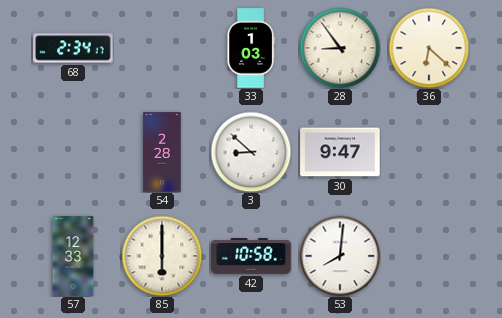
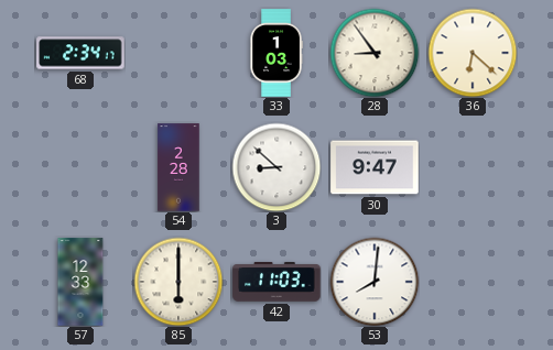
42: 10:58 -> 11:03 (276, 283)
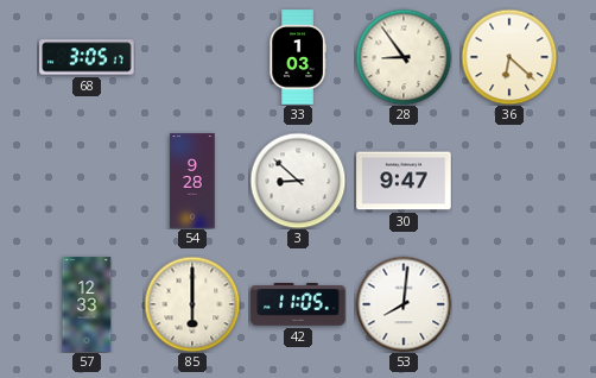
68: 2:34 -> 3:05 (87, 57)
54: 2:28 -> 9:28 (192, 181)
42: 11:03 -> 11:05 (298, 305)
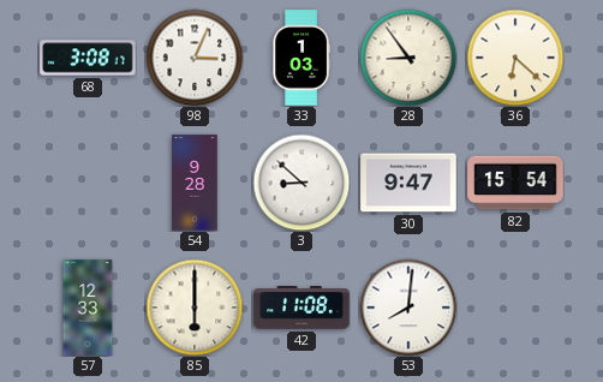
68: 3:05 -> 3:08 (88, 58)
98: none -> 3:04 (195, 58)
82: none -> 15:54 (515, 183)
42: 11:05 -> 11:08 (301, 309)
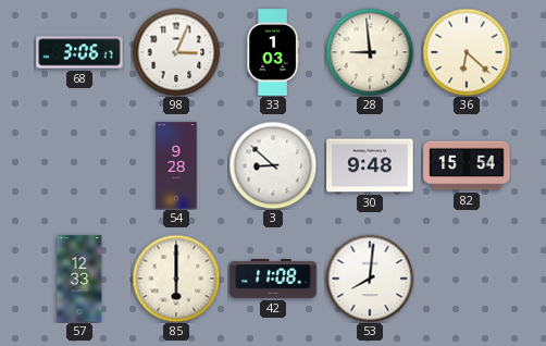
68: 3:08 -> 3:06 (79, 52)
28: 8:54 -> 8:59 (370, 52)
30: 9:47 -> 9:48 (370, 165)
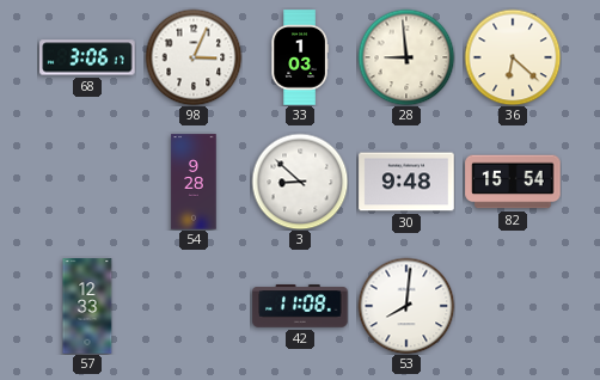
85: 6:00 -> none (176, 279)
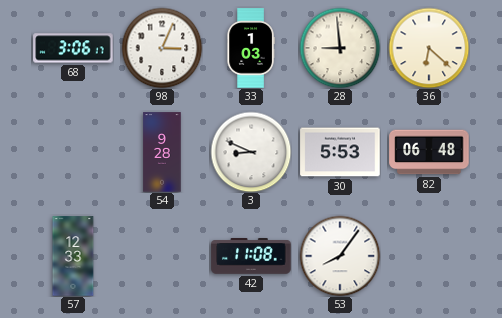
3: 8:52 -> 8:49 (251, 152)
30: 9:48 -> 5:53 (340, 152)
82: 15:54 -> 06:48 (429, 152)
53: 8:01 -> 8:06 (340, 256)
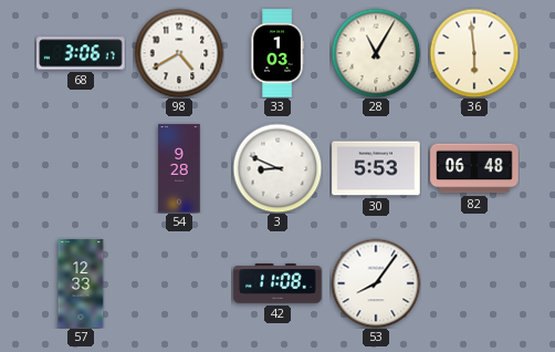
98: 3:04 -> 4:40 (179, 53)
28: 8:59 -> 11:05 (376, 53)
36: 6:22 -> 5:59 (474, 53)
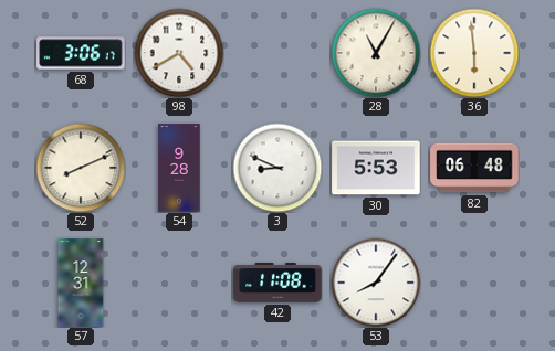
33: 1:03 -> none (277, 53)
52: none -> 8:11 (81, 168)
57: 12:33 -> 12:31 (81, 283)
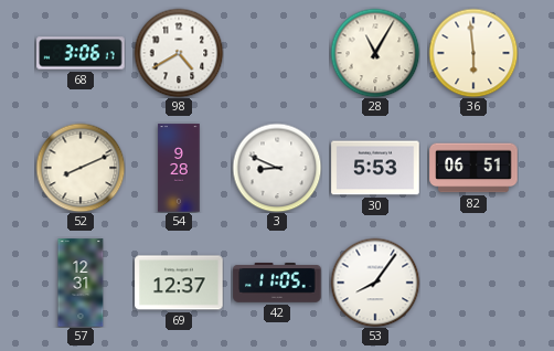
82: 06:48 -> 06:51 (473, 168)
69: none -> 12:37 (179, 283)
42: 11:08 -> 11:05 (277, 284)
